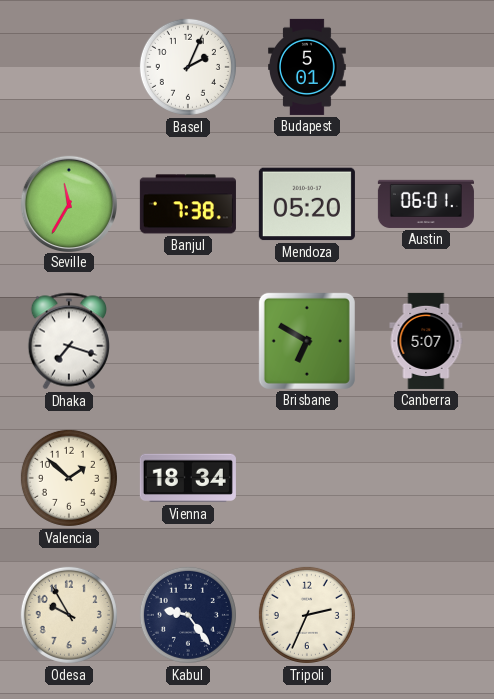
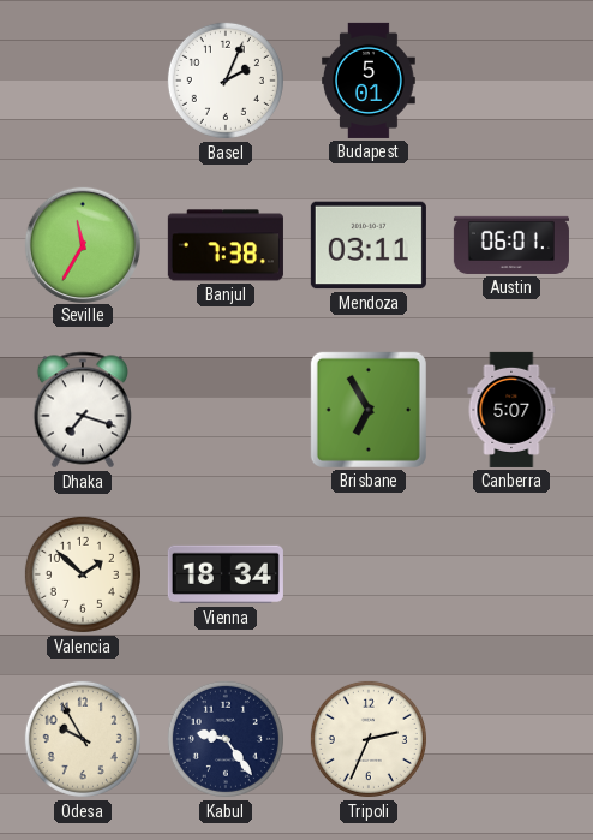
Mendoza: 05:20 -> 03:11 (369, 245)
Brisbane: 6:50 -> 6:55 (369, 410)
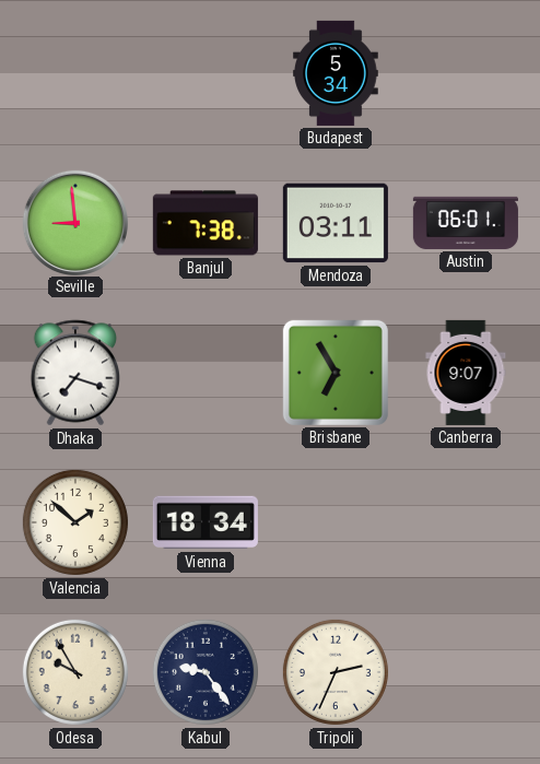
Basel: 2:04 -> none (226, 81)
Budapest: 5:01 -> 5:34 (336, 73)
Seville: 11:35 -> 8:59 (74, 222)
Canberra: 5:07 -> 9:07 (466, 373)
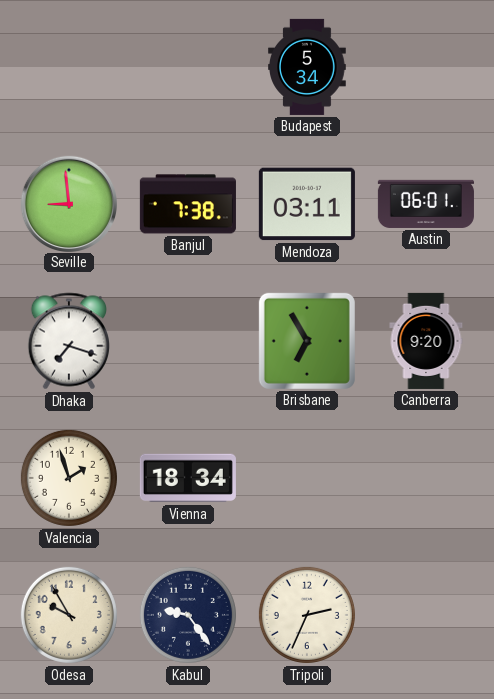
Canberra: 9:07 -> 9:20 (426, 341)
Valencia: 1:52 -> 1:57 (69, 478)
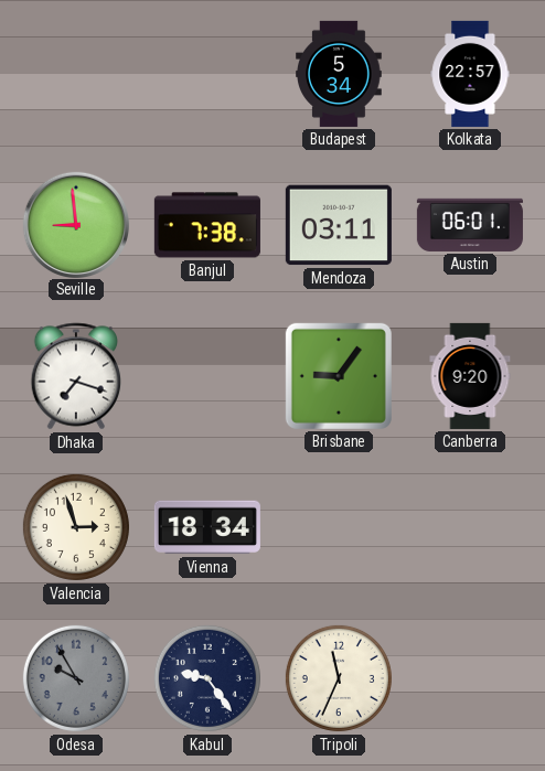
Kolkata: none -> 22:57 (470, 74)
Brisbane: 6:55 -> 9:06 (339, 376)
Valencia: 1:57 -> 2:57 (76, 527)
Odesa dial: cream -> grey (76, 678)
Tripoli: 2:34 -> 11:34 (339, 678)
